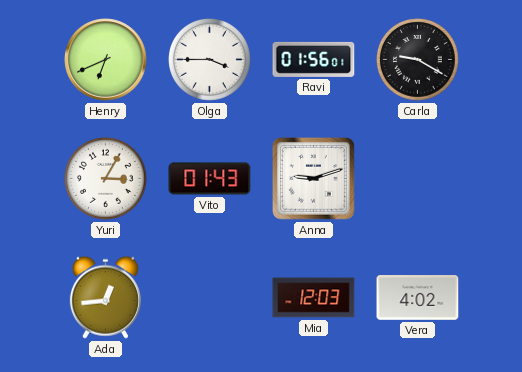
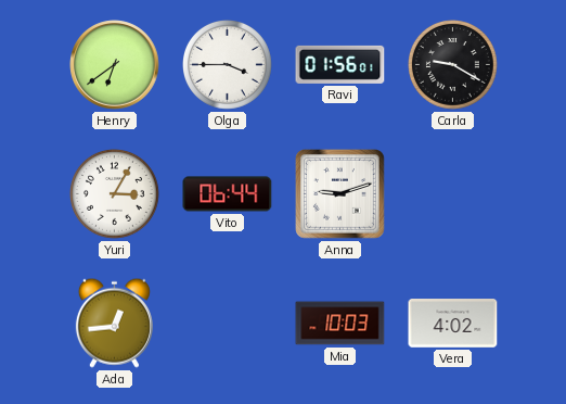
Henry: 6:41 -> 6:39 (115, 65)
Vito: 01:43 -> 06:44 (228, 194)
Mia: 12:03 -> 10:03 (340, 324)
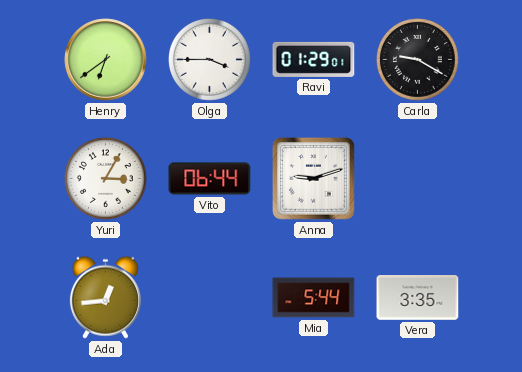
Ravi: 01:56 -> 01:29 (314, 59)
Mia: 10:03 -> 5:44 (314, 298)
Vera: 4:02 -> 3:35 (418, 298)
